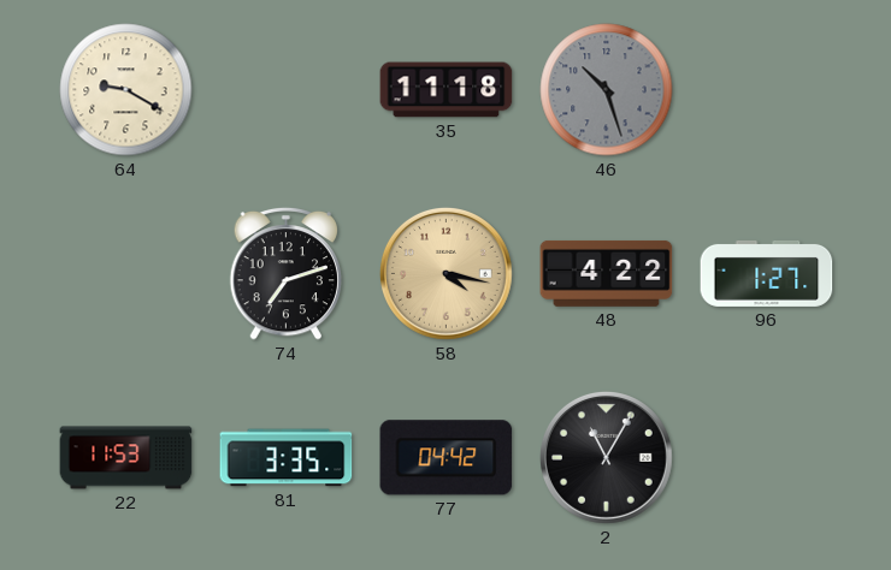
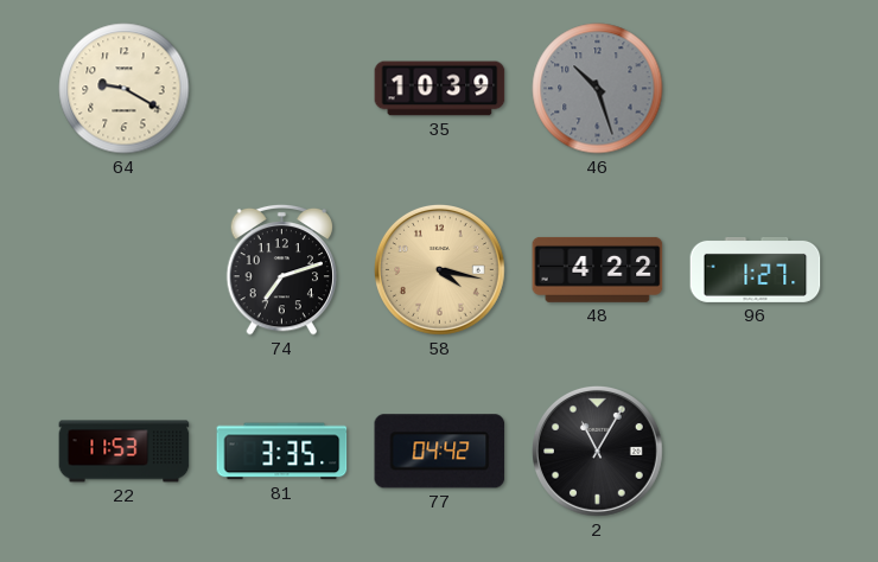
35: 11:18 -> 10:39 (440, 89)
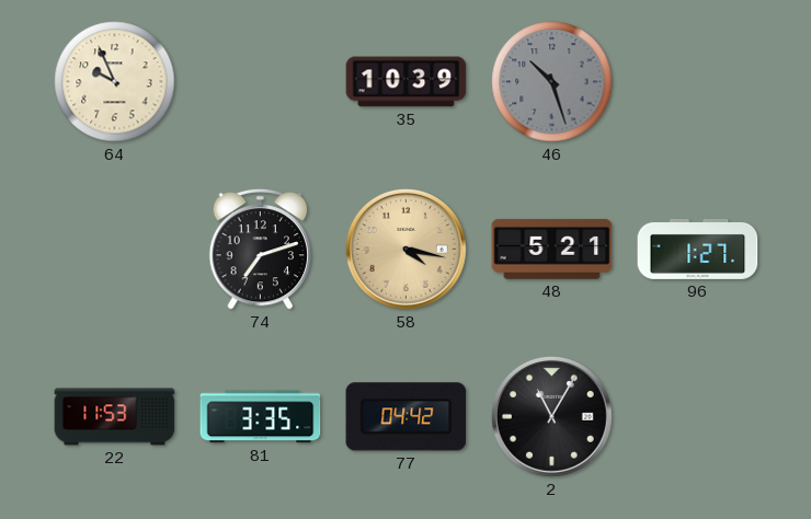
64: 9:20 -> 9:56 (115, 82)
48: 4:22 -> 5:21 (552, 249)
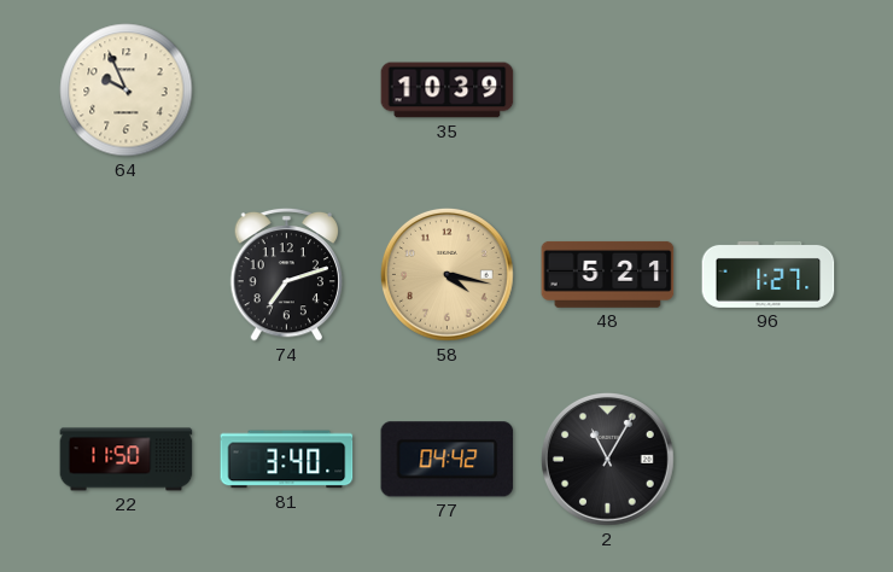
46: 10:27 -> none (552, 82)
22: 11:53 -> 11:50 (127, 460)
81: 3:35 -> 3:40 (287, 460)
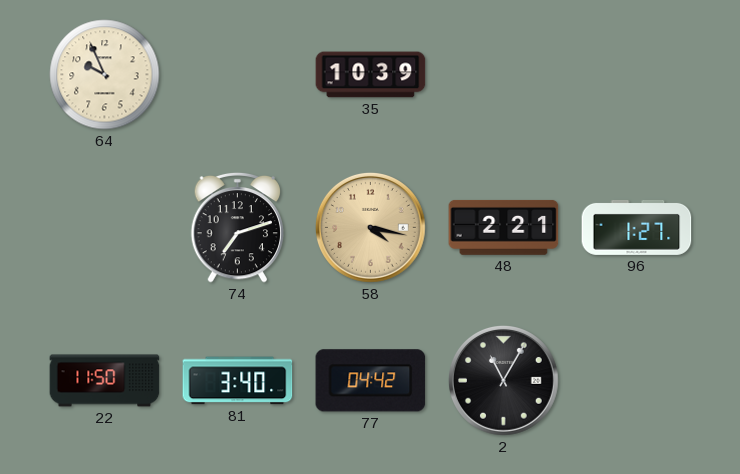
48: 5:21 -> 2:21 (504, 227)
